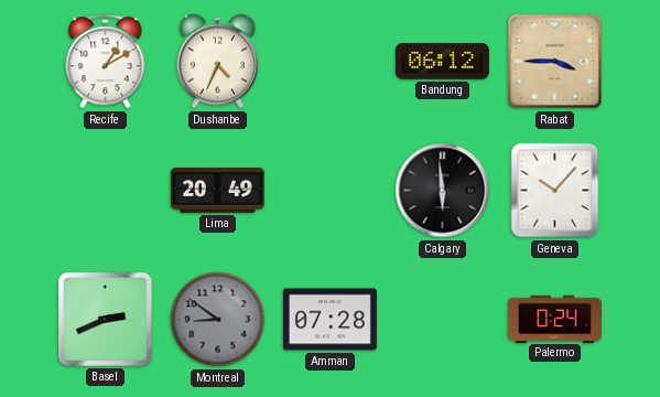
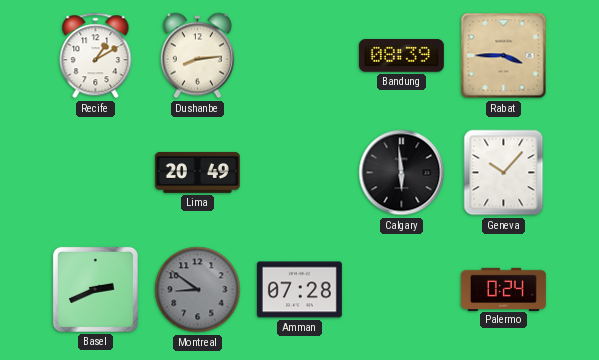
Dushanbe: 4:34 -> 8:14 (197, 56)
Bandung: 06:12 -> 08:39 (401, 56)
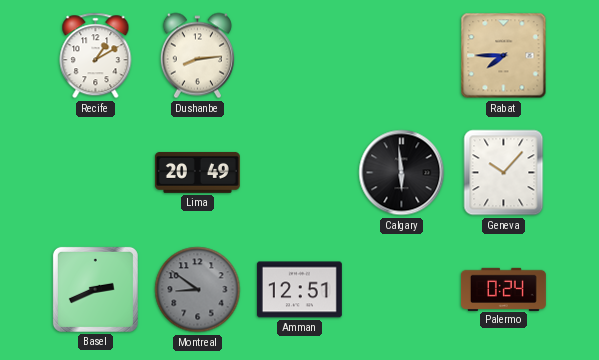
Bandung: 08:39 -> none (401, 56)
Rabat: 3:45 -> 7:45 (504, 56)
Amman: 07:28 -> 12:51 (299, 290)
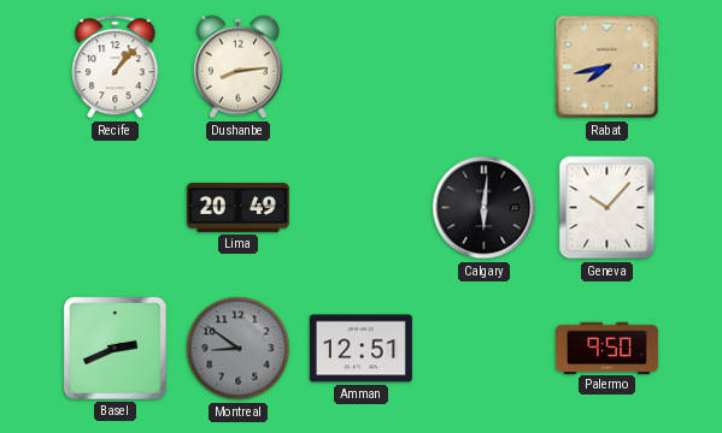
Recife: 1:10 -> 1:07 (116, 67)
Rabat: 7:45 -> 7:43 (607, 67)
Calgary: 5:59 -> 6:01 (485, 208)
Palermo: 0:24 -> 9:50 (606, 348)
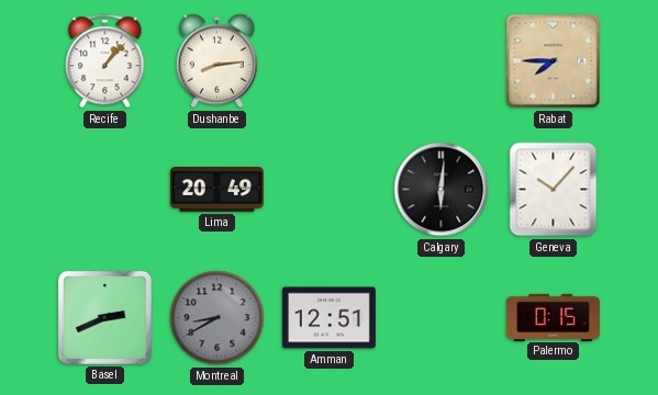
Rabat: 7:43 -> 7:45 (554, 61)
Montreal: 8:51 -> 8:40 (218, 318)
Palermo: 9:50 -> 0:15 (553, 317)
